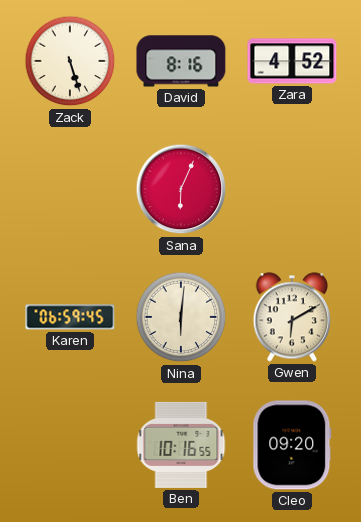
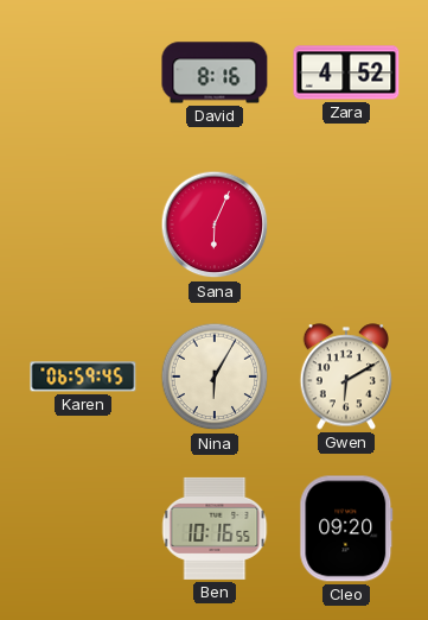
Zack: 5:27 -> none (70, 61)
Nina: 6:01 -> 6:05 (215, 377)
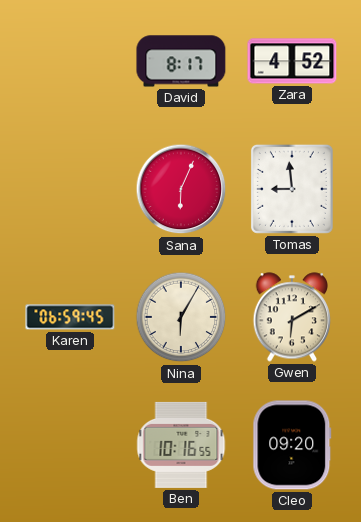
David: 8:16 -> 8:17 (181, 61)
Tomas: none -> 8:59 (292, 189)
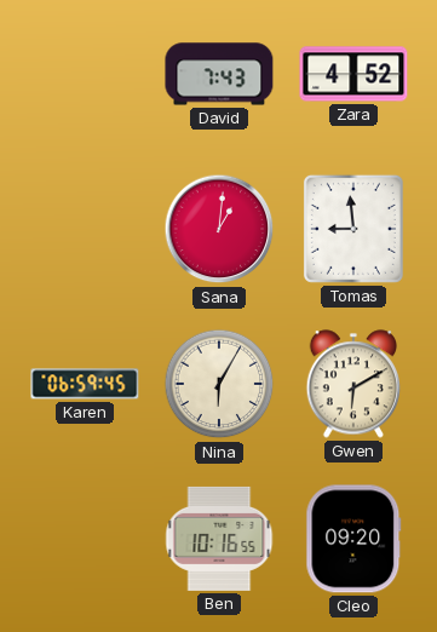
David: 8:17 -> 7:43 (219, 74)
Sana: 6:04 -> 1:01 (219, 229)
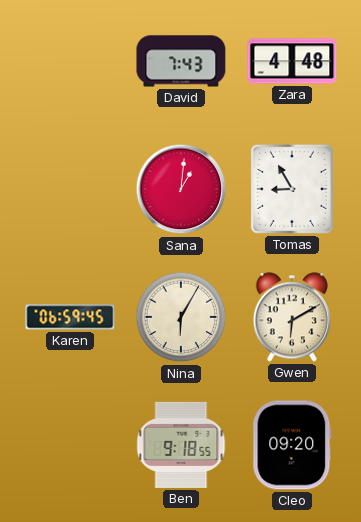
Zara: 4:52 -> 4:48 (292, 61)
Tomas: 8:59 -> 8:55 (292, 189)
Ben: 10:16 -> 9:18 (181, 445)
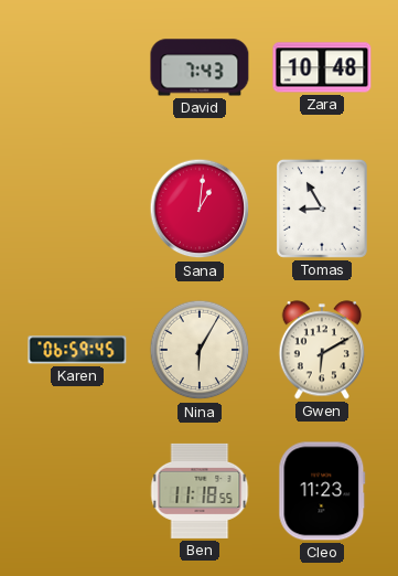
Zara: 4:48 -> 10:48 (322, 67)
Ben: 9:18 -> 11:18 (200, 491)
Cleo: 09:20 -> 11:23 (322, 491)
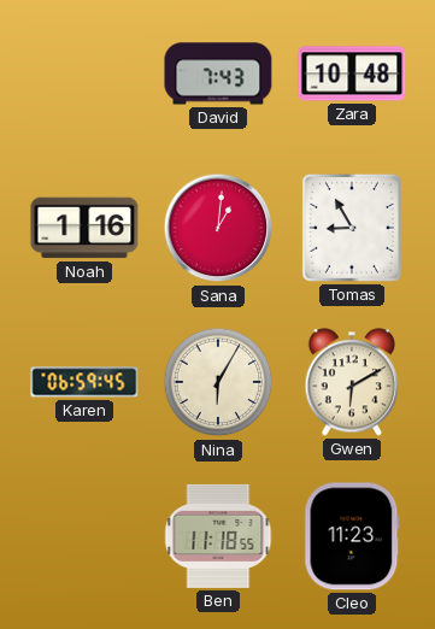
Noah: none -> 1:16 (84, 228)
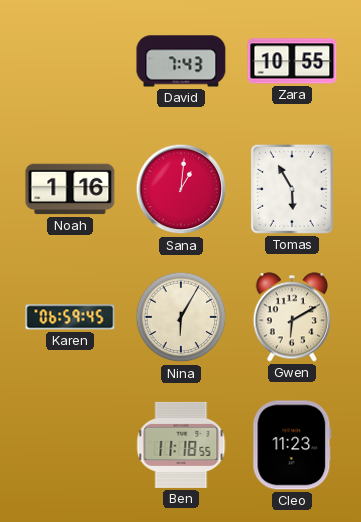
Zara: 10:48 -> 10:55 (292, 61)
Tomas: 8:55 -> 5:55 (292, 189)
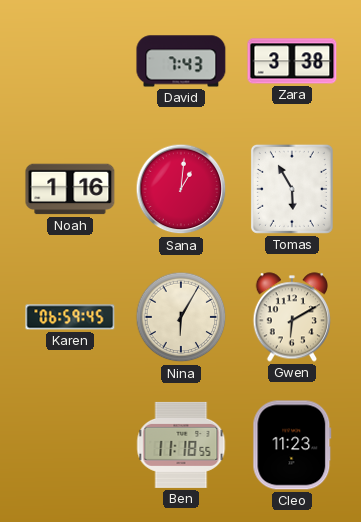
Zara: 10:55 -> 3:38 (292, 61)
